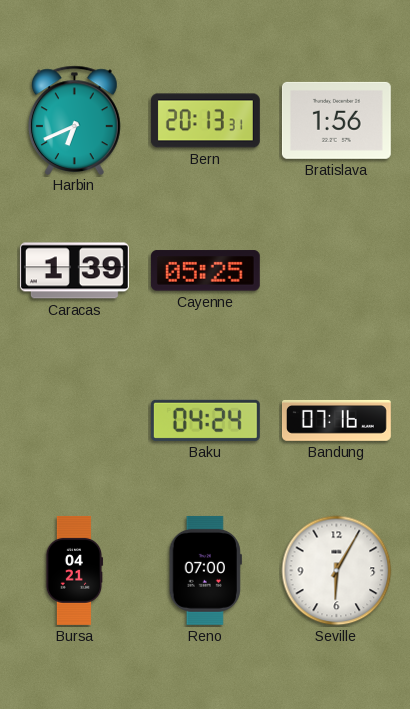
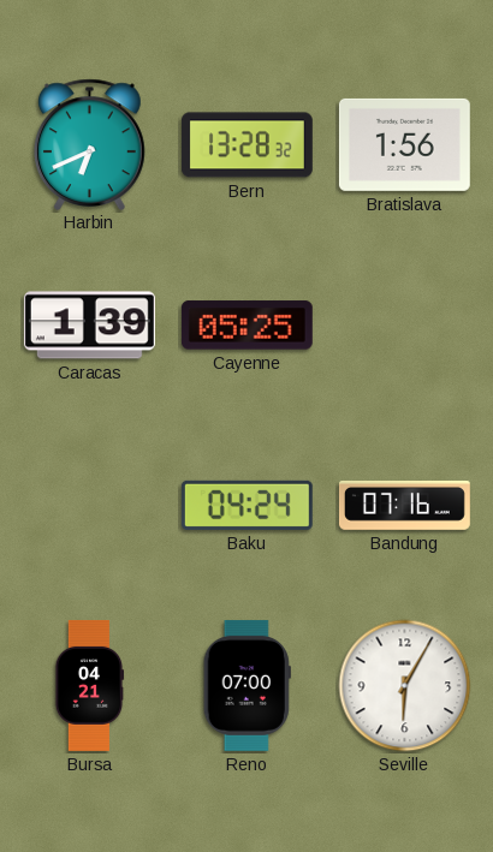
Bern: 20:13 -> 13:28 (246, 145)
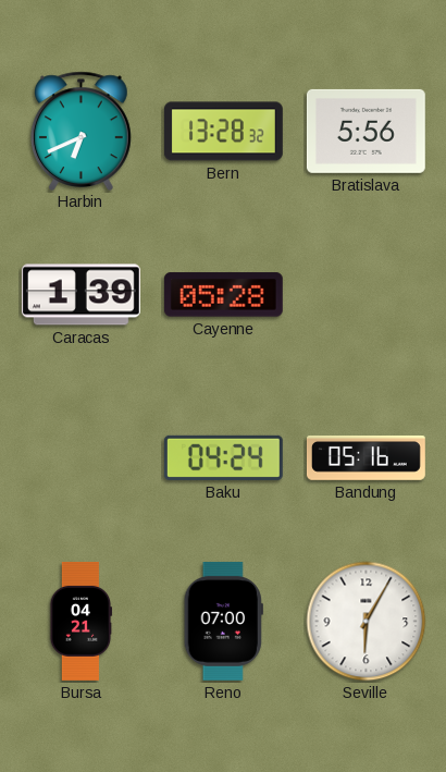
Bratislava: 1:56 -> 5:56 (366, 131)
Cayenne: 05:25 -> 05:28 (223, 295)
Bandung: 07:16 -> 05:16 (366, 457)
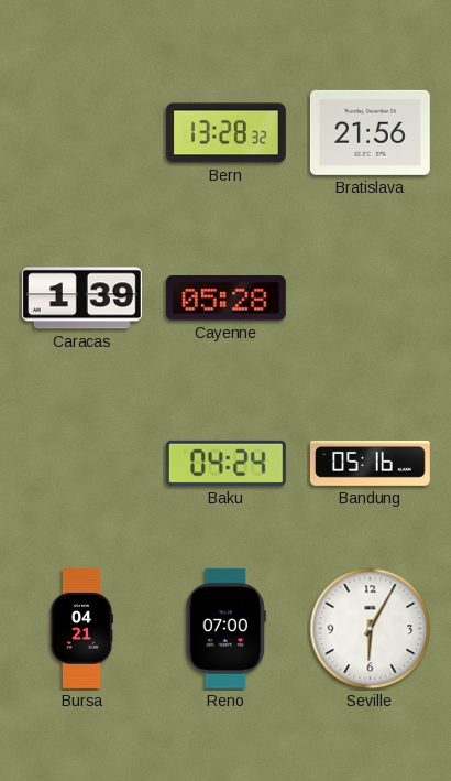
Harbin: 6:41 -> none (82, 131)
Bratislava: 5:56 -> 21:56 (370, 132)
